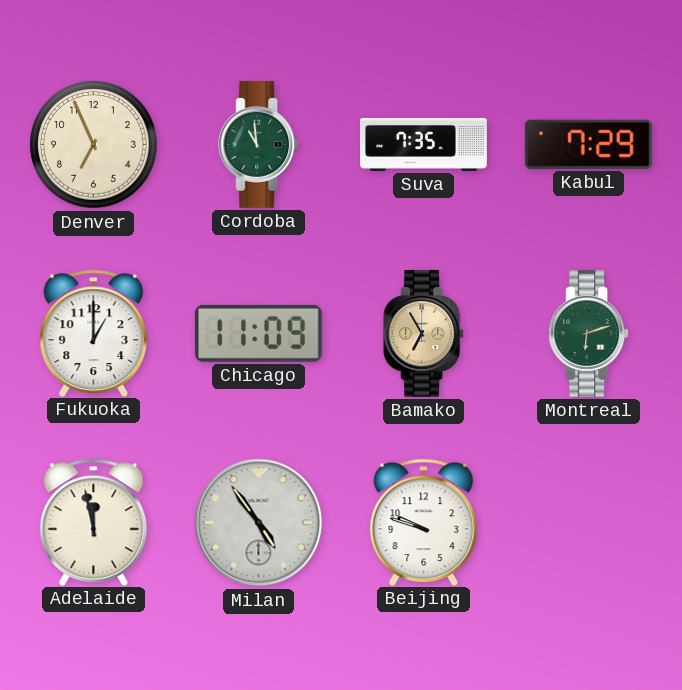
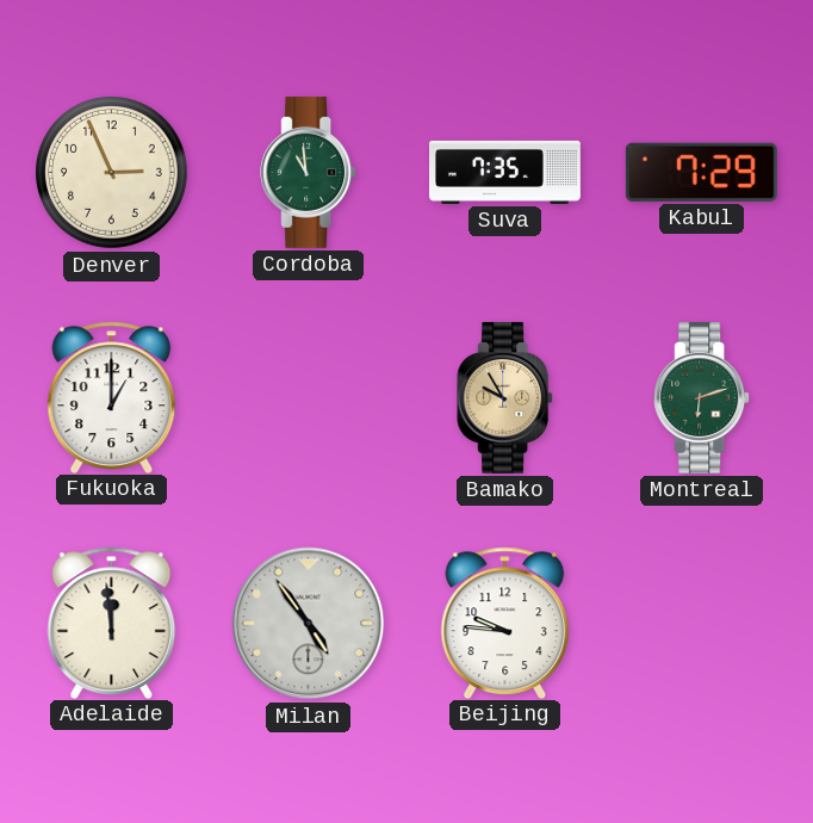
Denver: 6:56 -> 2:56 (112, 173)
Chicago: 11:09 -> none (258, 333)
Bamako: 6:55 -> 9:55 (505, 397)
Adelaide: 11:58 -> 11:59 (112, 623)
Beijing: 9:48 -> 9:46 (505, 623)
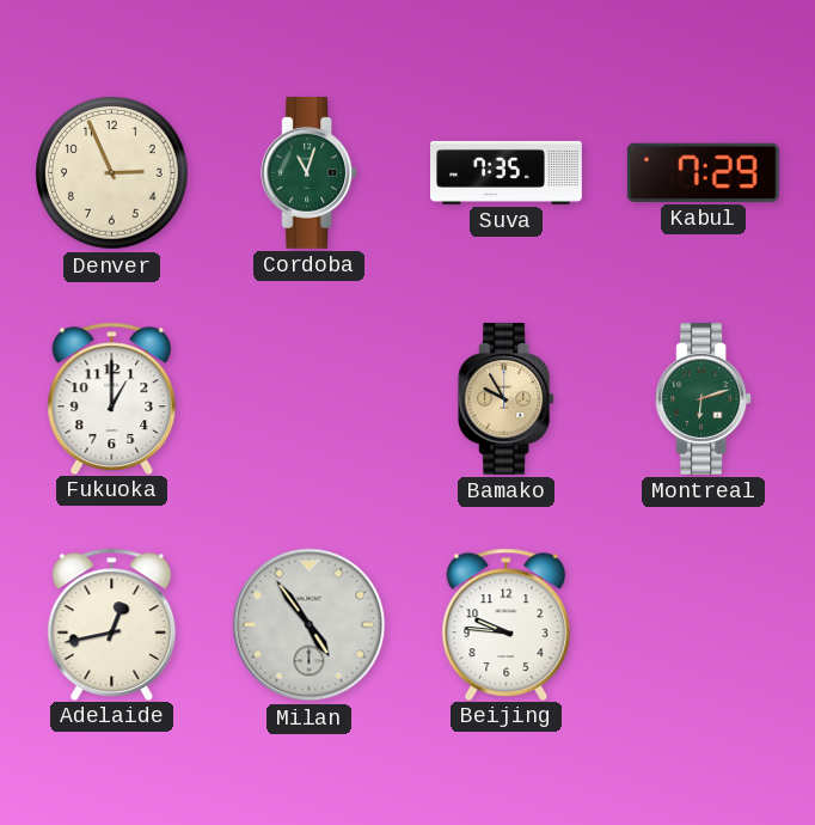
Cordoba: 10:59 -> 11:03 (310, 172)
Adelaide: 11:59 -> 12:43 (112, 624)
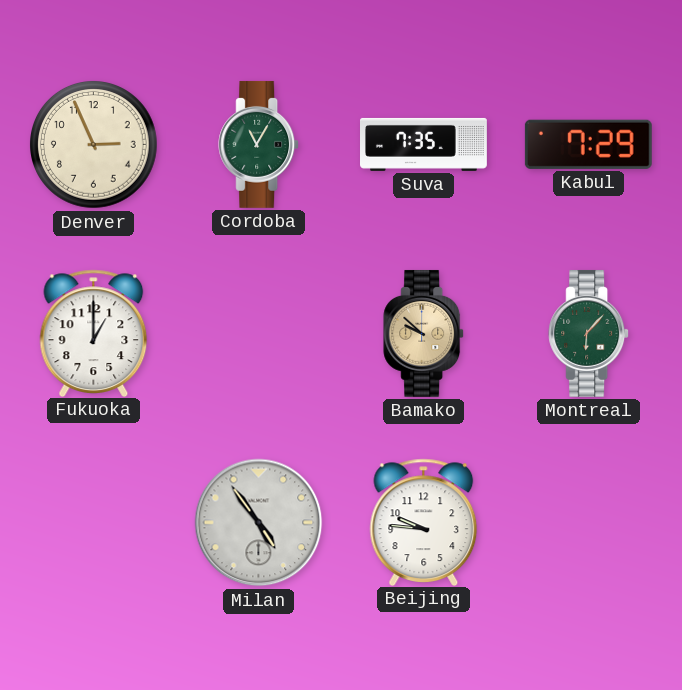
Cordoba: 11:03 -> 11:05 (259, 144)
Bamako: 9:55 -> 9:52 (424, 333)
Montreal: 6:12 -> 6:07 (589, 333)
Adelaide: 12:43 -> none (112, 624)
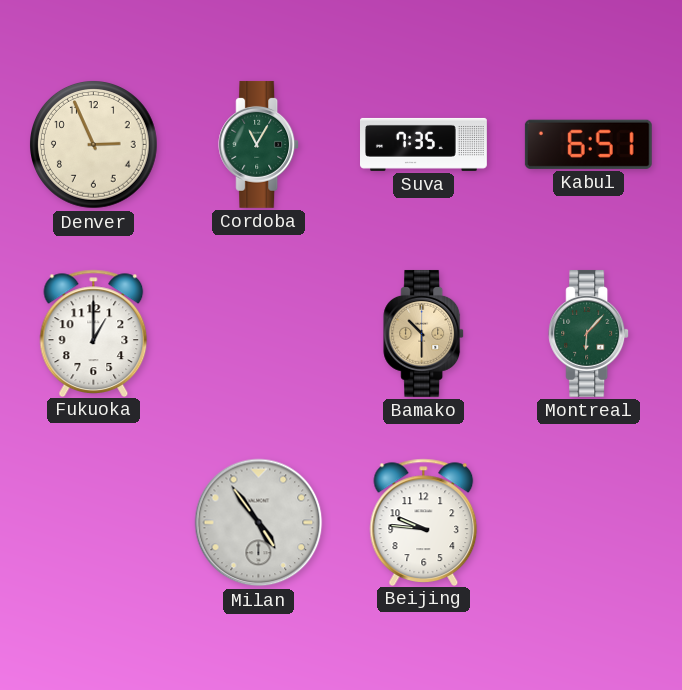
Kabul: 7:29 -> 6:51 (588, 144)
Bamako: 9:52 -> 10:30 (424, 333)
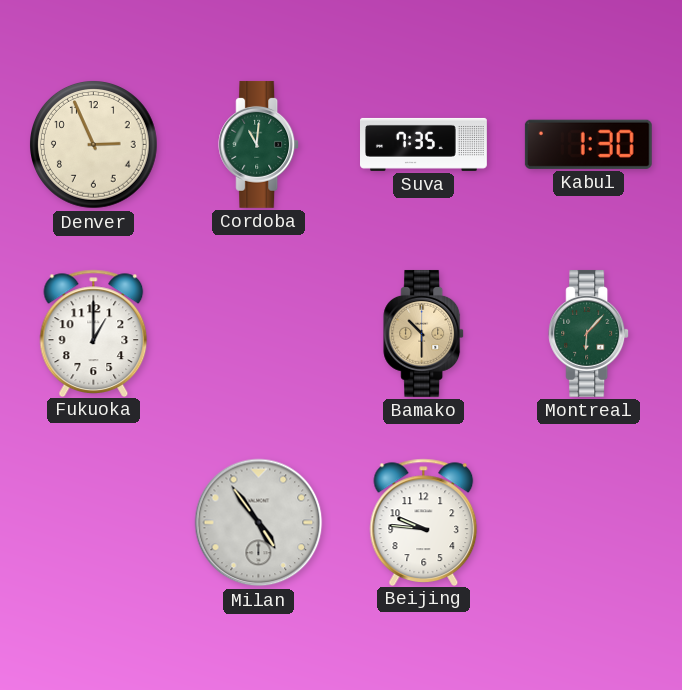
Cordoba: 11:05 -> 11:01 (259, 144)
Kabul: 6:51 -> 1:30 (588, 144)
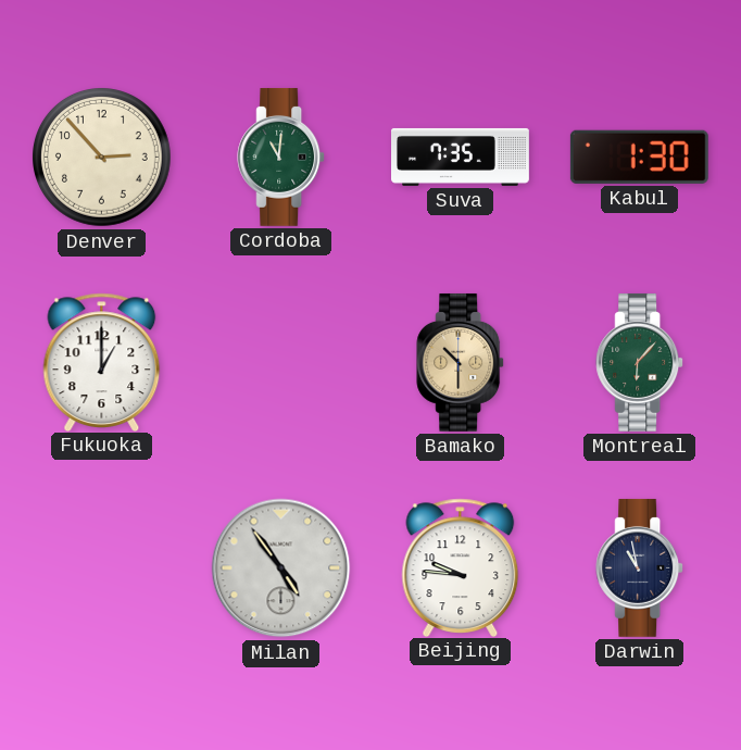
Denver: 2:56 -> 2:53 (102, 158)
Darwin: none -> 10:58 (640, 567)
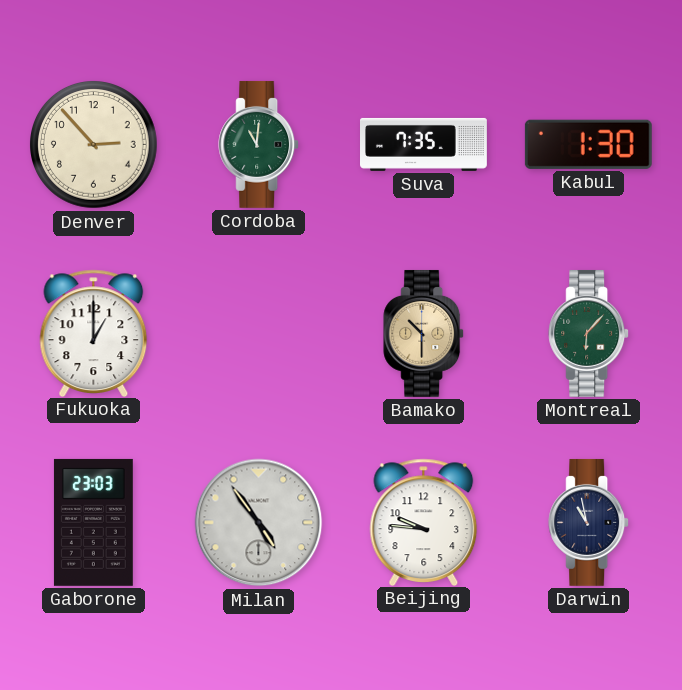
Gaborone: none -> 23:03 (93, 522)
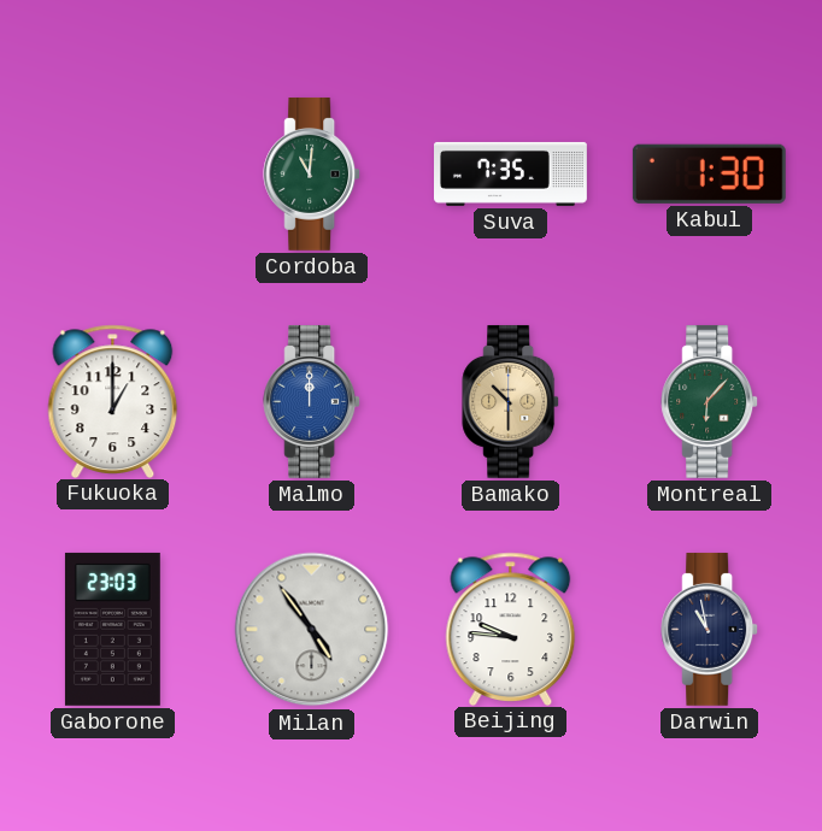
Denver: 2:53 -> none (94, 145)
Malmo: none -> 12:00 (312, 401)
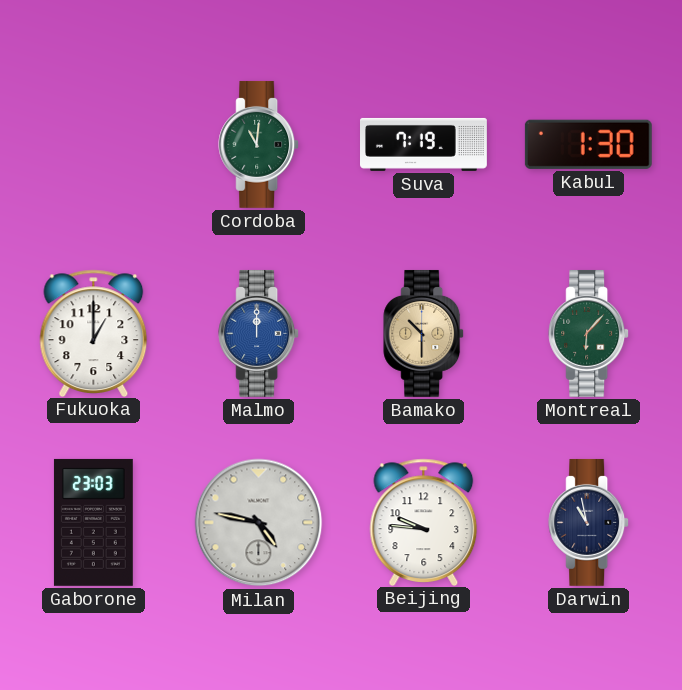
Suva: 7:35 -> 7:19 (424, 144)
Milan: 4:54 -> 4:47 (259, 523)
